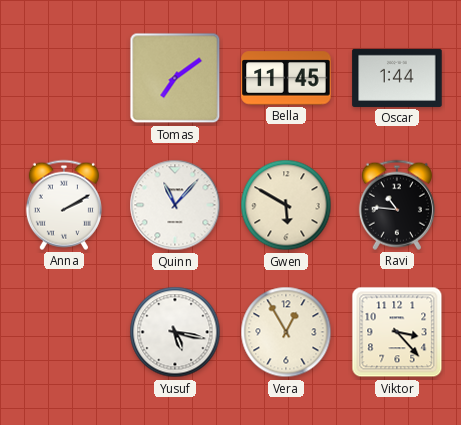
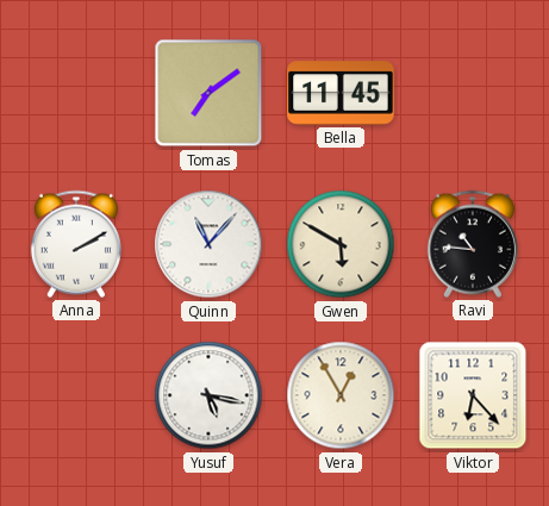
Oscar: 1:44 -> none (397, 78)
Viktor: 3:23 -> 6:23 (473, 395)
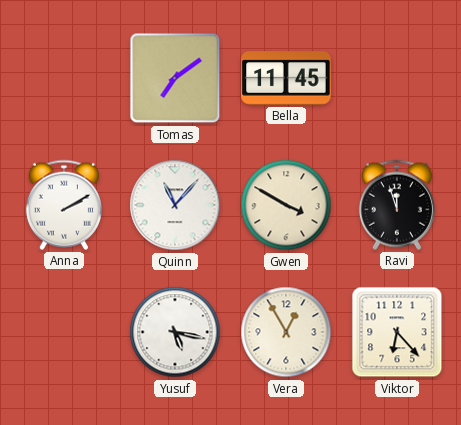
Gwen: 5:50 -> 3:50 (286, 205)
Ravi: 10:46 -> 11:57 (397, 205)
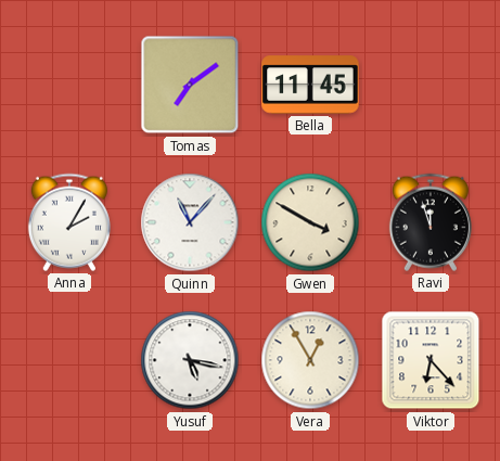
Anna: 2:10 -> 2:05 (69, 222)
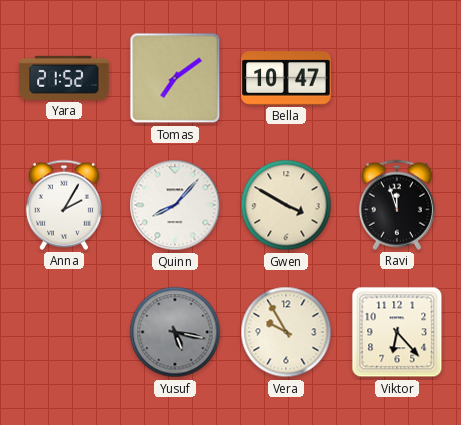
Yara: none -> 21:52 (64, 78)
Bella: 11:45 -> 10:47 (286, 78)
Quinn: 11:07 -> 8:07 (175, 205)
Yusuf dial: white -> grey (175, 332)
Vera: 12:55 -> 9:55 (286, 332)
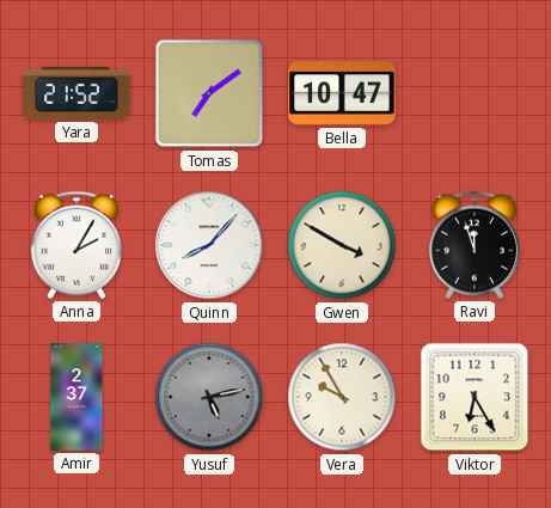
Amir: none -> 2:37 (76, 397)
Yusuf: 5:17 -> 5:13 (209, 397)
Viktor: 6:23 -> 6:25 (475, 397)
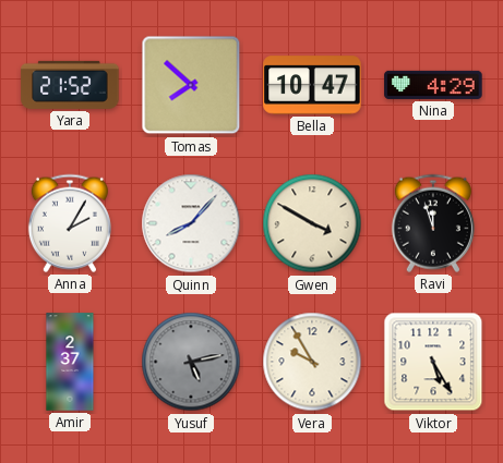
Tomas: 7:09 -> 7:52 (191, 85)
Nina: none -> 4:29 (433, 85)
Viktor: 6:25 -> 5:25 (433, 362)
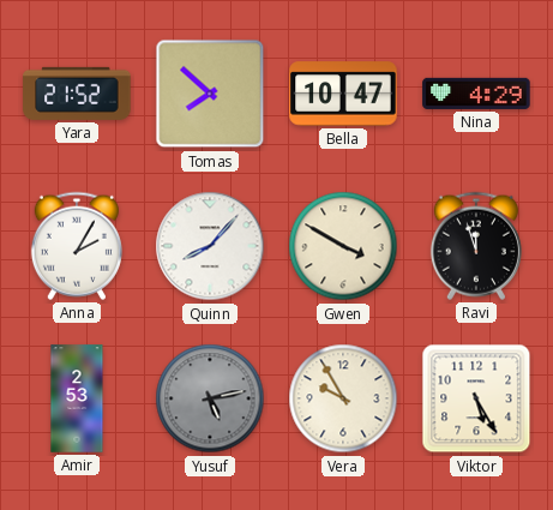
Amir: 2:37 -> 2:53 (77, 398)
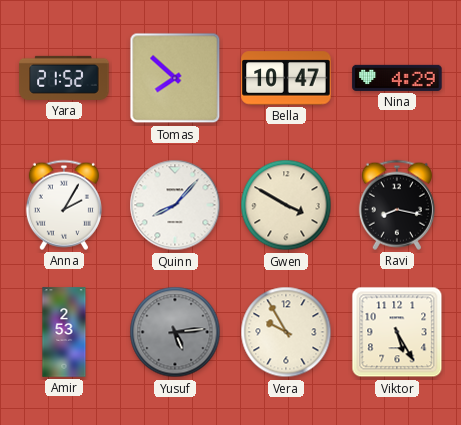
Ravi: 11:57 -> 8:17 (397, 205)
Yusuf: 5:13 -> 5:14 (175, 332)
